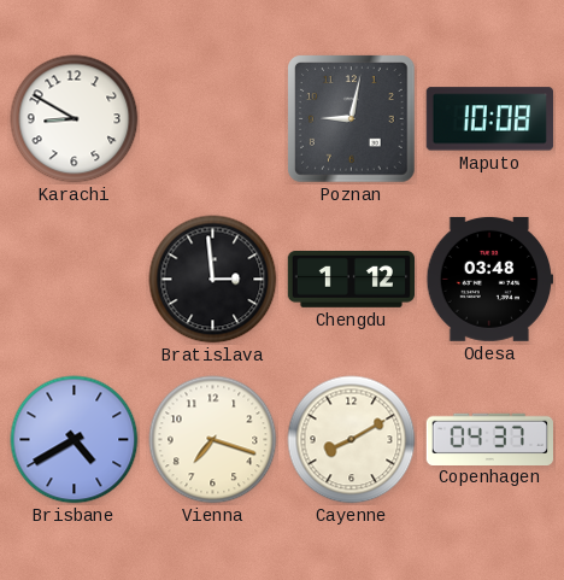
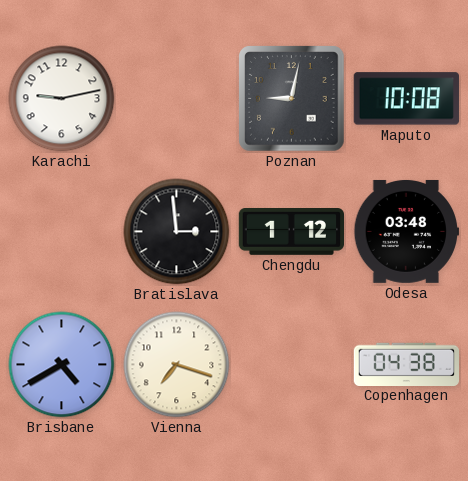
Karachi: 8:50 -> 9:13 (62, 99)
Cayenne: 8:10 -> none (352, 440)
Copenhagen: 04:37 -> 04:38 (406, 364)
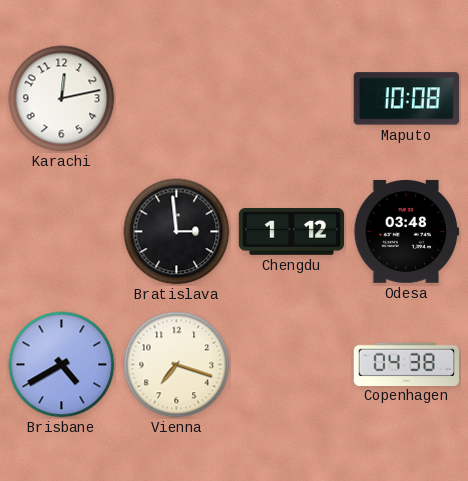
Karachi: 9:13 -> 12:13 (62, 99)
Poznan: 9:02 -> none (292, 99)
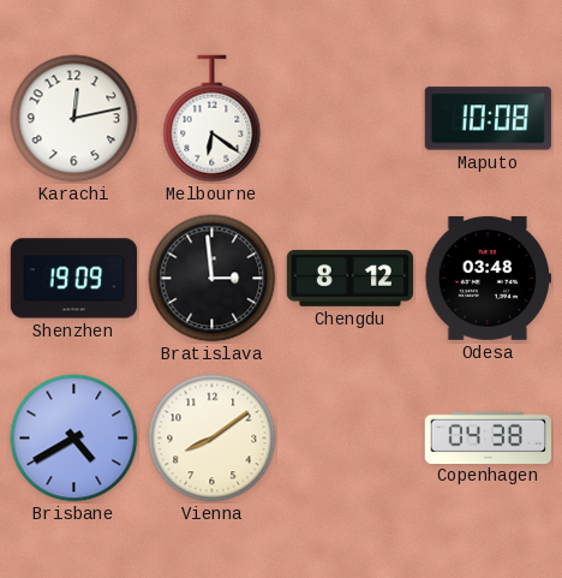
Melbourne: none -> 6:21 (213, 119)
Shenzhen: none -> 19:09 (73, 279)
Chengdu: 1:12 -> 8:12 (349, 279)
Vienna: 7:18 -> 8:09 (213, 439)
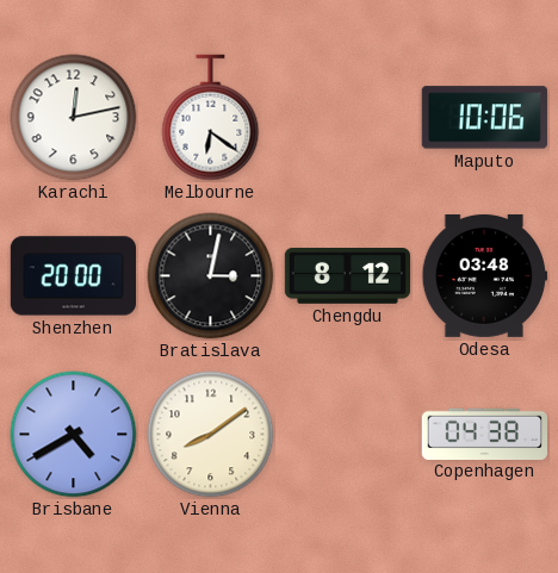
Maputo: 10:08 -> 10:06 (484, 118)
Shenzhen: 19:09 -> 20:00 (73, 276)
Bratislava: 2:59 -> 3:02 (211, 276)
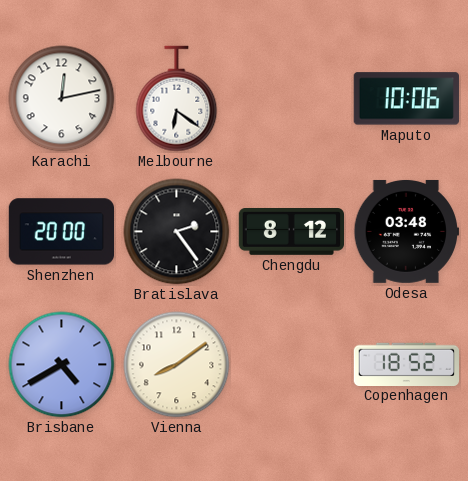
Bratislava: 3:02 -> 2:24 (177, 232)
Copenhagen: 04:38 -> 18:52 (406, 364)
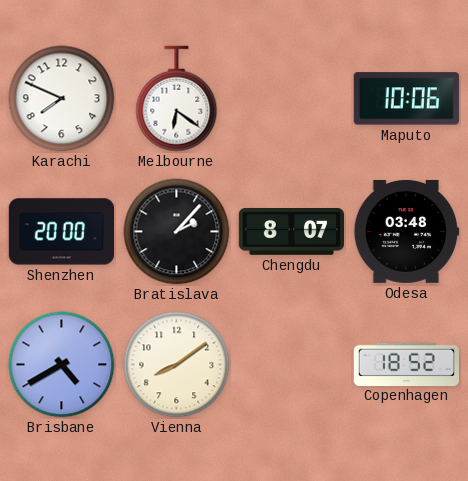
Karachi: 12:13 -> 7:49 (62, 99)
Bratislava: 2:24 -> 2:07 (177, 232)
Chengdu: 8:12 -> 8:07 (291, 232)
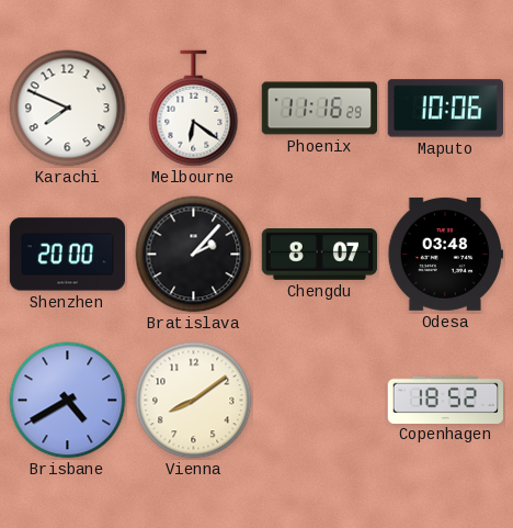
Phoenix: none -> 11:16 (319, 109)
